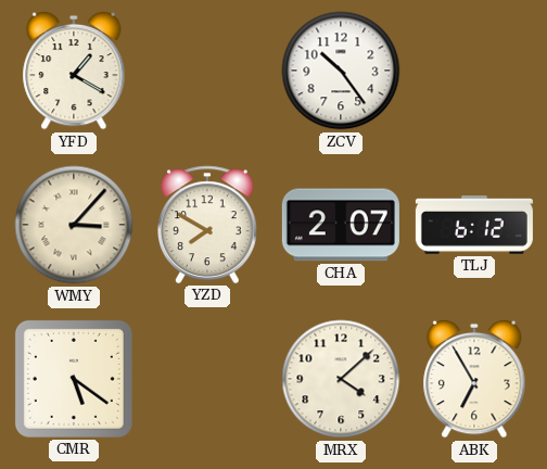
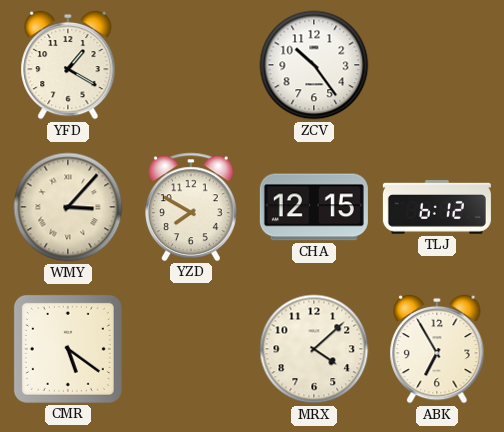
CHA: 2:07 -> 12:15 (314, 207)
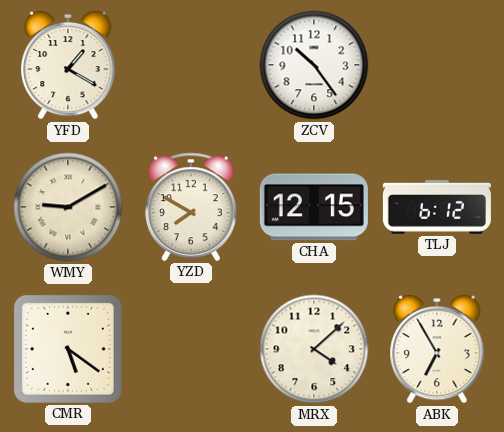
WMY: 3:07 -> 9:10 (68, 207)
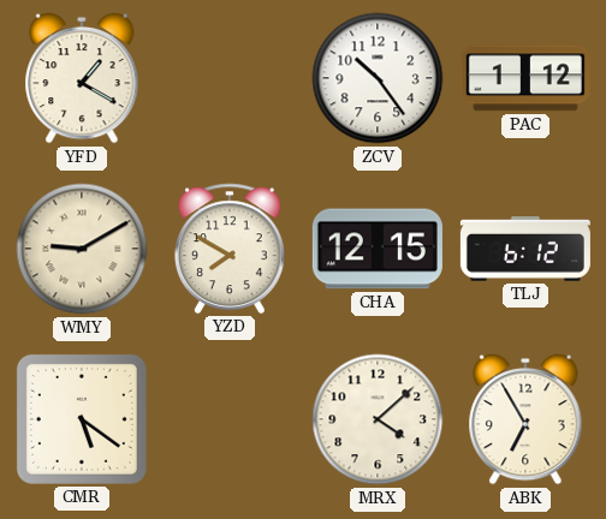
PAC: none -> 1:12 (525, 78)
